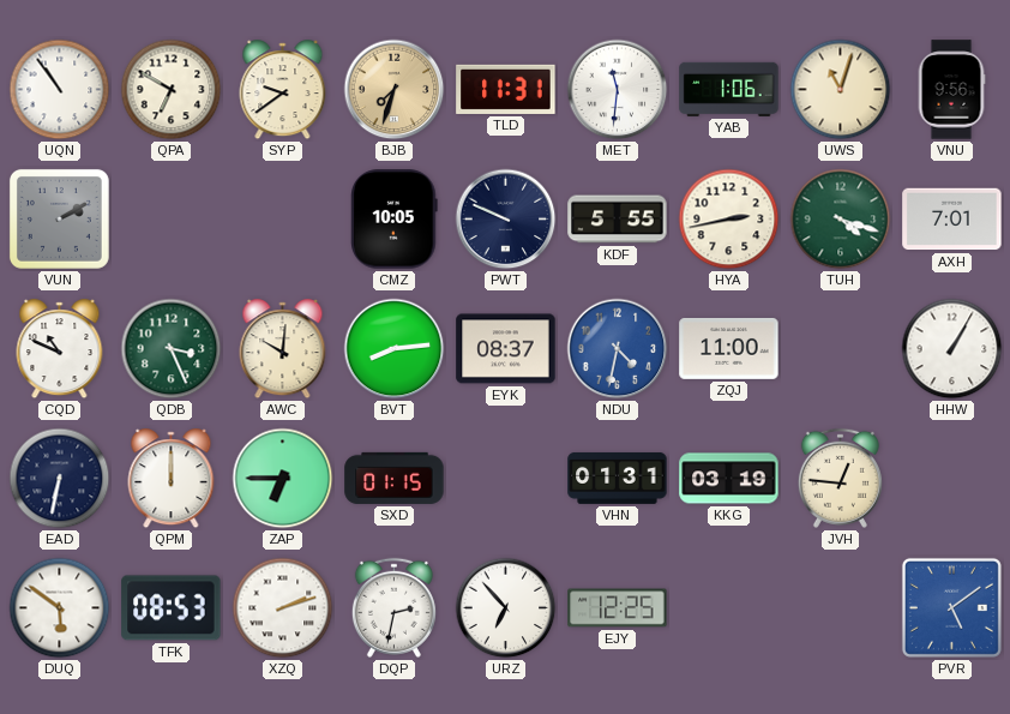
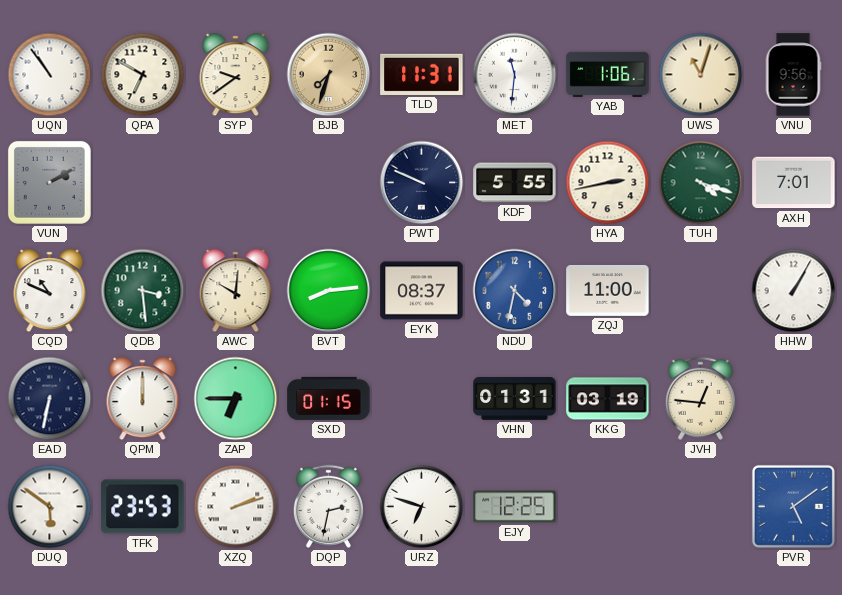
CMZ: 10:05 -> none (395, 220)
QDB: 3:26 -> 3:29 (143, 291)
TFK: 08:53 -> 23:53 (143, 507)
URZ: 6:53 -> 6:48 (422, 507)
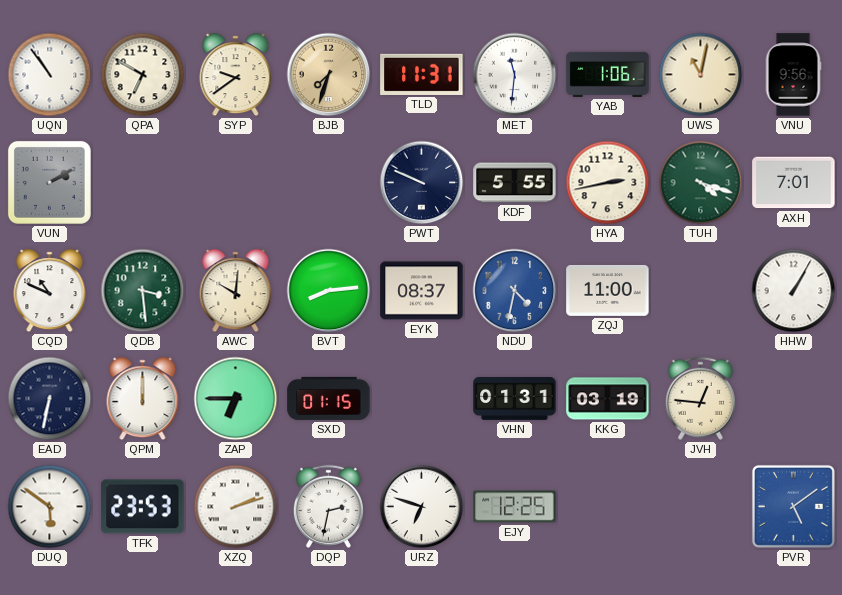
UWS: 11:03 -> 11:02 (701, 75)
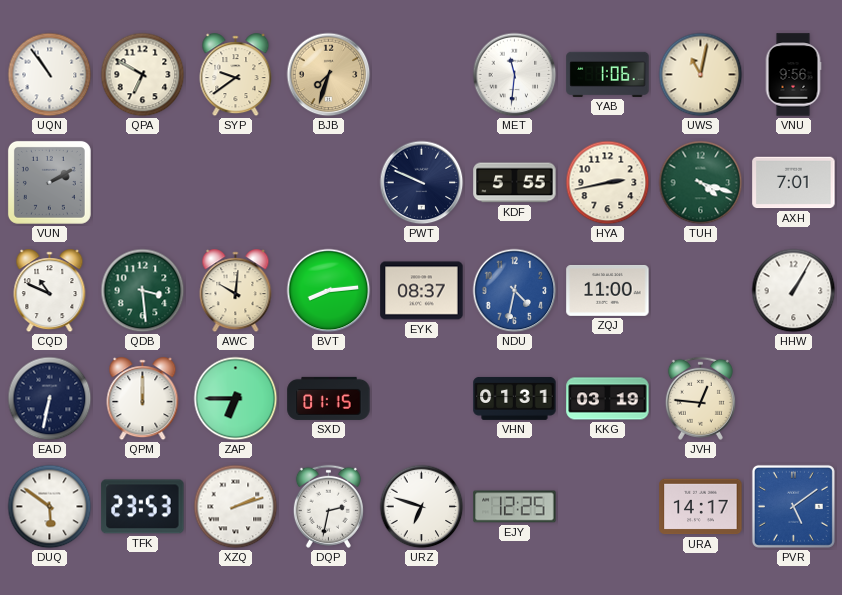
TLD: 11:31 -> none (422, 74)
URA: none -> 14:17 (701, 507)
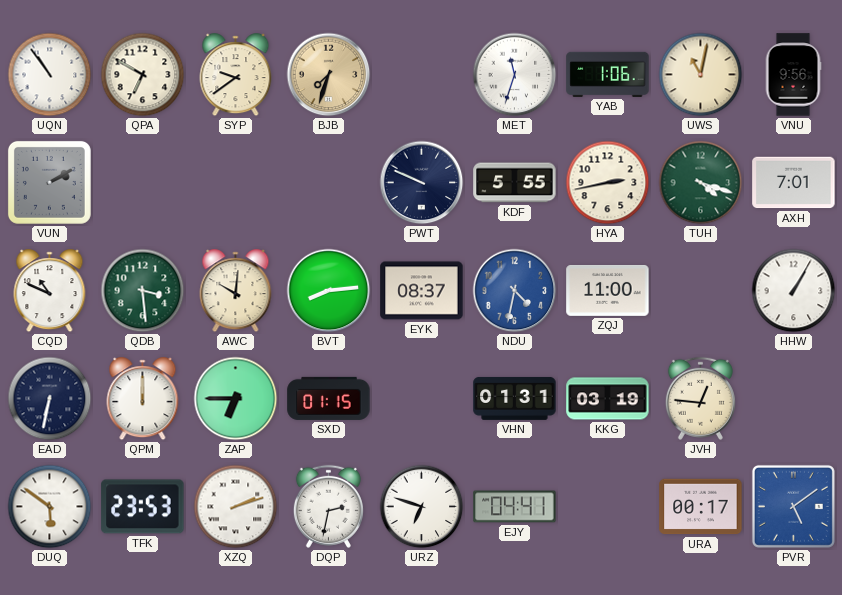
MET: 11:31 -> 11:33 (515, 75)
EJY: 12:25 -> 04:41 (515, 507)
URA: 14:17 -> 00:17 (701, 507)
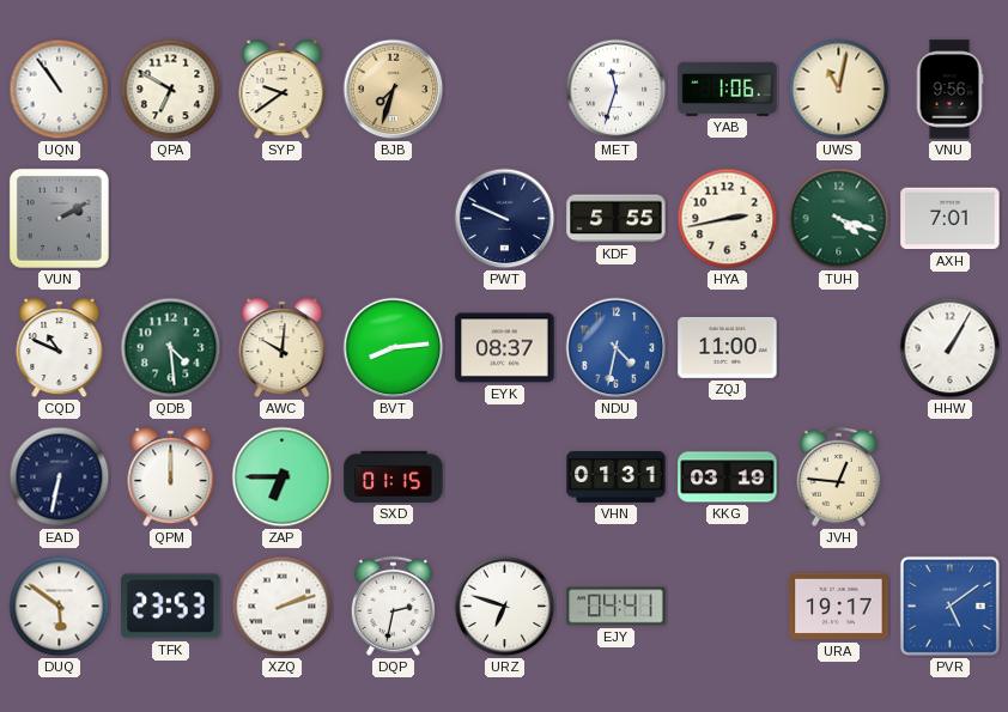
QDB: 3:29 -> 4:29 (171, 348)
URA: 00:17 -> 19:17 (839, 607)
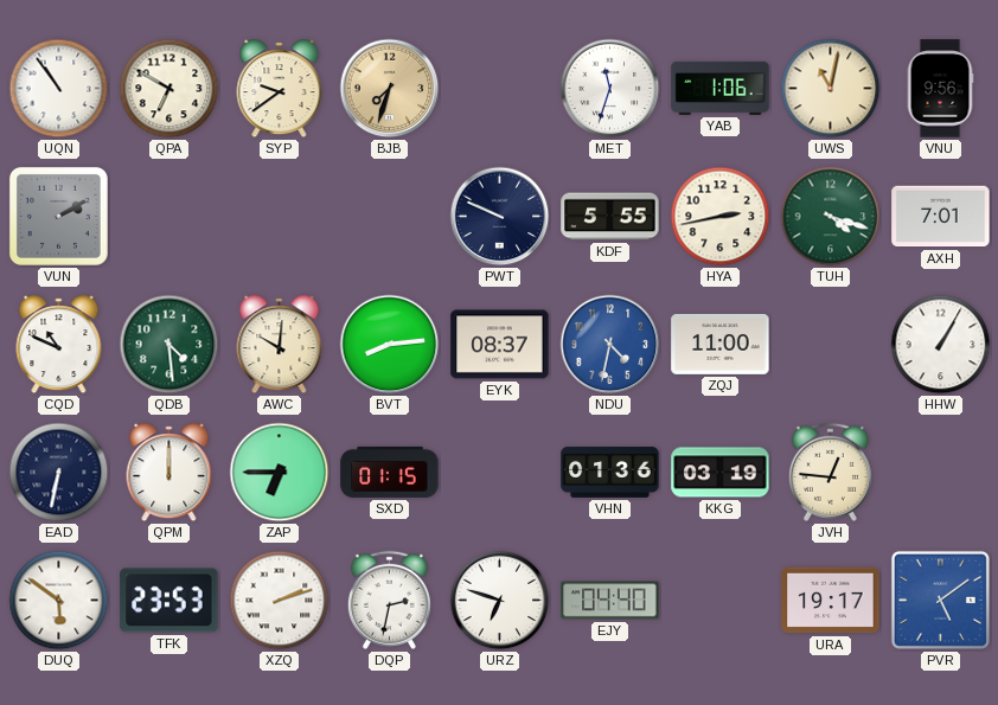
VHN: 01:31 -> 01:36 (610, 472)
EJY: 04:41 -> 04:40 (610, 601)
